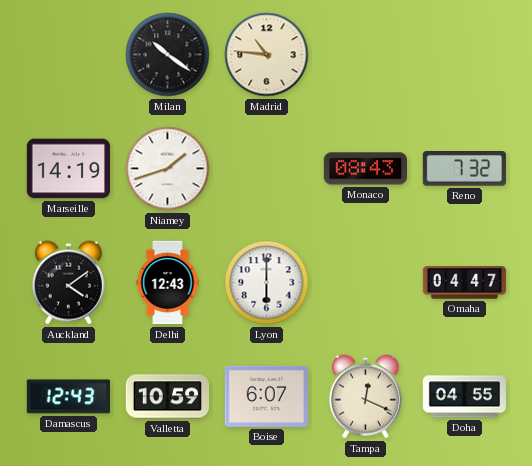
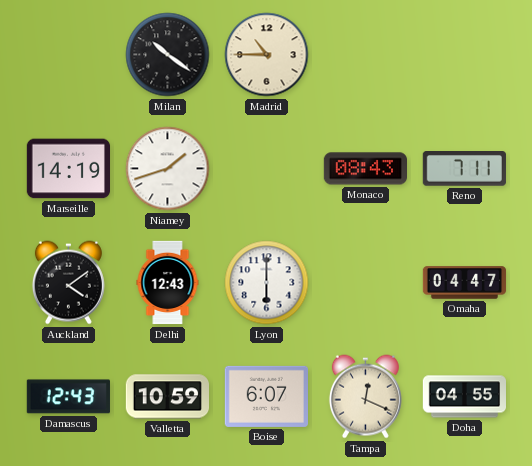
Madrid: 10:46 -> 10:45 (267, 55)
Reno: 7:32 -> 7:11 (464, 169)
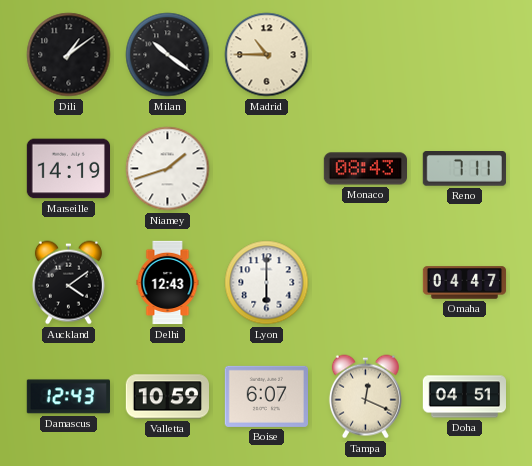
Dili: none -> 1:09 (69, 55)
Doha: 04:55 -> 04:51 (464, 397)
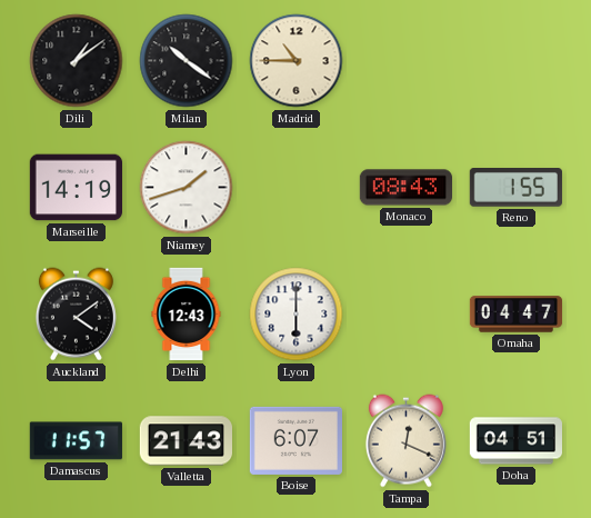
Reno: 7:11 -> 1:55 (515, 188)
Damascus: 12:43 -> 11:57 (76, 441)
Valletta: 10:59 -> 21:43 (186, 441)
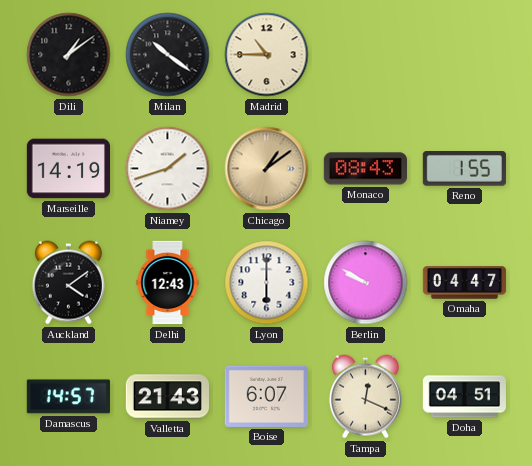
Chicago: none -> 1:09 (267, 169)
Berlin: none -> 9:50 (366, 283)
Damascus: 11:57 -> 14:57 (68, 397)
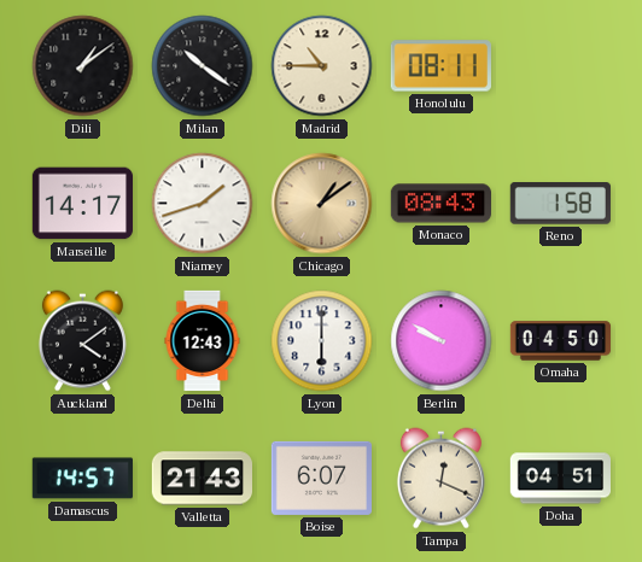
Honolulu: none -> 08:11 (440, 66)
Marseille: 14:19 -> 14:17 (82, 204)
Reno: 1:55 -> 1:58 (560, 204)
Omaha: 04:47 -> 04:50 (561, 341)
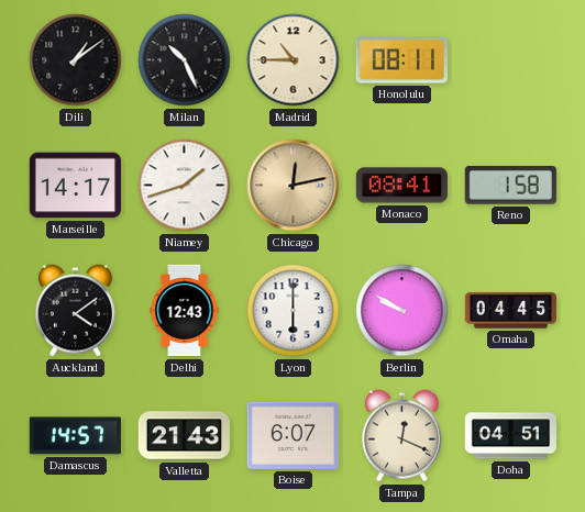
Milan: 10:21 -> 10:26 (185, 60)
Chicago: 1:09 -> 12:13 (294, 186)
Monaco: 08:43 -> 08:41 (401, 186)
Omaha: 04:50 -> 04:45 (511, 311)
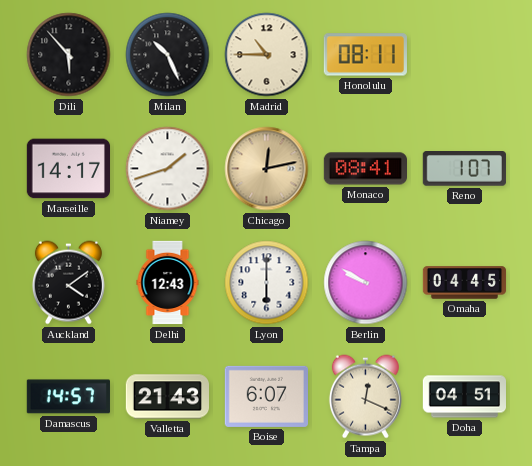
Dili: 1:09 -> 5:53 (69, 55)
Reno: 1:58 -> 1:07 (464, 169)
